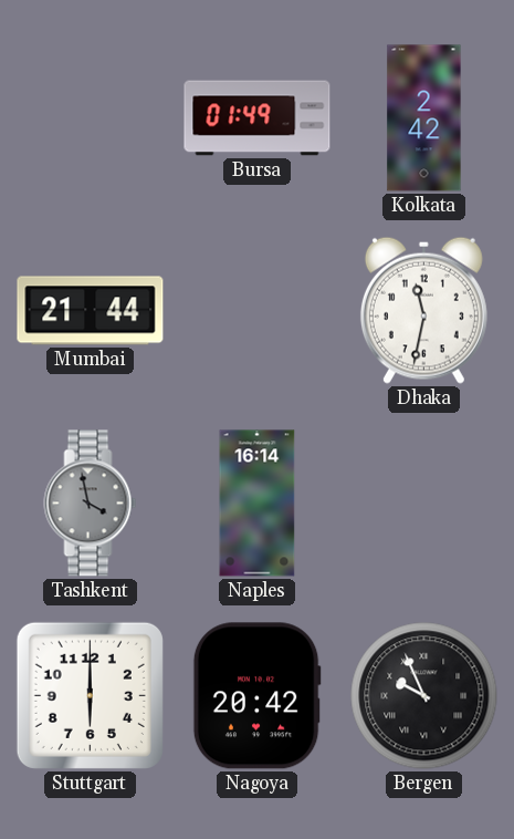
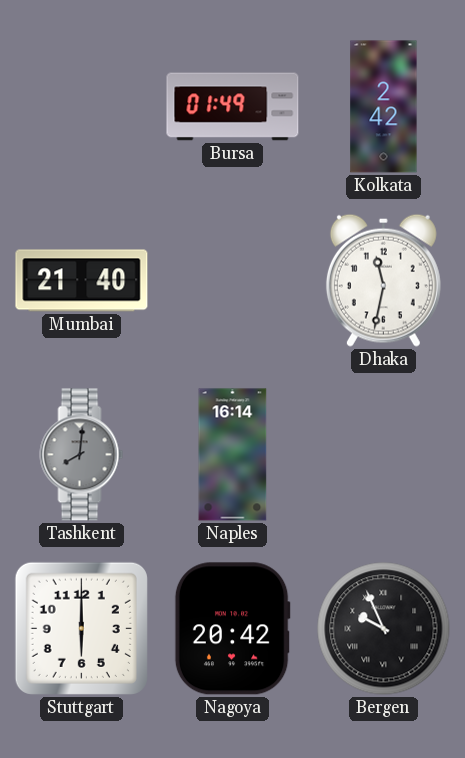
Mumbai: 21:44 -> 21:40 (82, 281)
Tashkent: 3:58 -> 8:01 (82, 455)
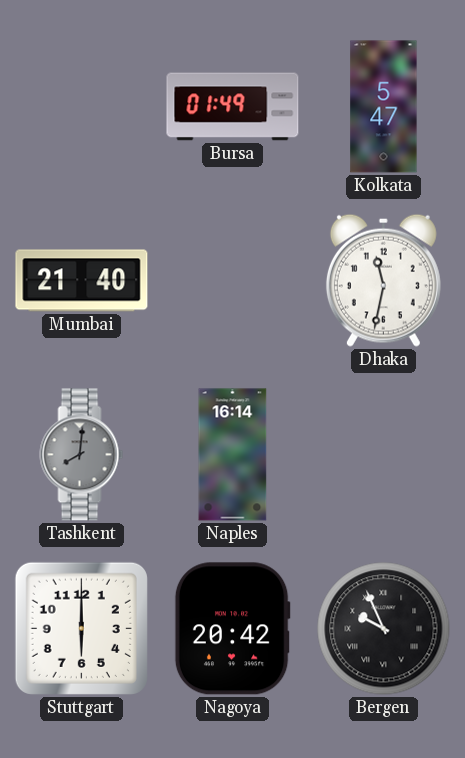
Kolkata: 2:42 -> 5:47 (384, 107)
